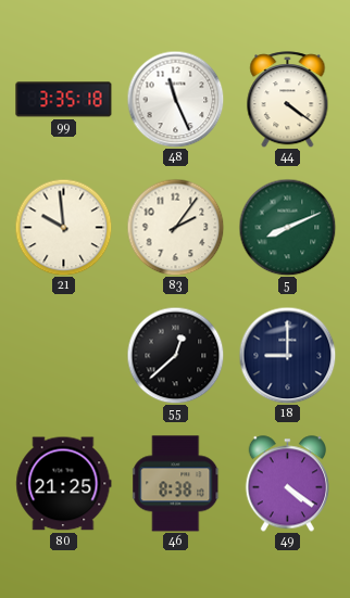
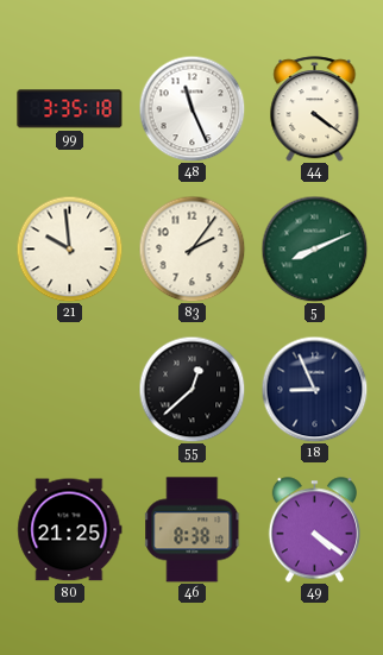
18: 9:00 -> 8:56 (314, 389)
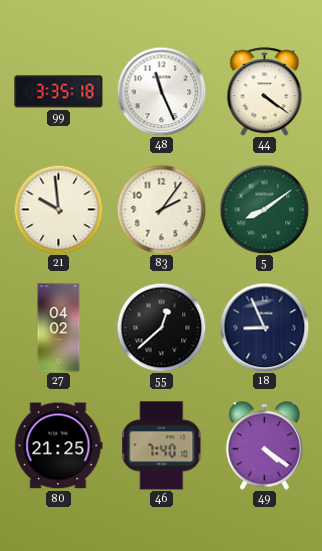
5: 8:11 -> 8:09 (264, 209)
27: none -> 04:02 (59, 328)
46: 8:38 -> 7:40 (162, 446)
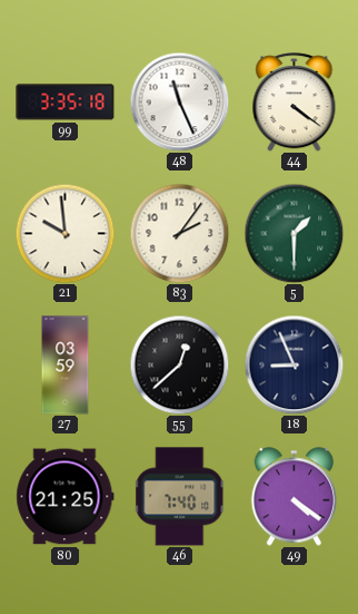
5: 8:09 -> 1:30 (294, 233)
27: 04:02 -> 03:59 (66, 366)
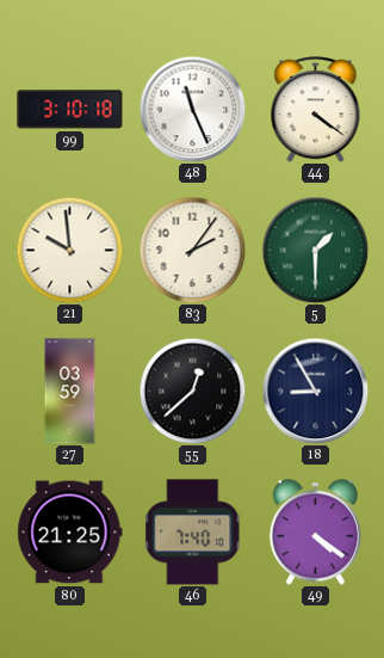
99: 3:35 -> 3:10 (70, 110)
18: 8:56 -> 8:55 (315, 391)
